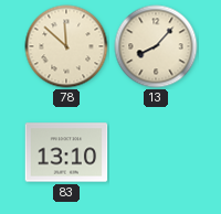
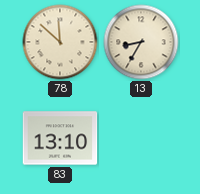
13: 8:07 -> 8:35 (141, 42)
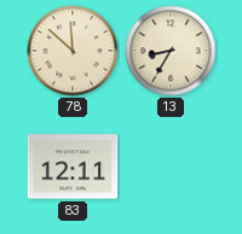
83: 13:10 -> 12:11 (73, 166)
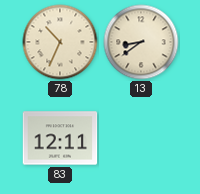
78: 11:52 -> 10:34 (60, 42)
13: 8:35 -> 8:39 (141, 42)
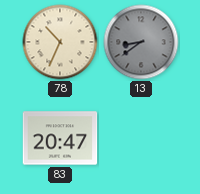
13 dial: cream -> grey (141, 42)
83: 12:11 -> 20:47 (60, 138)
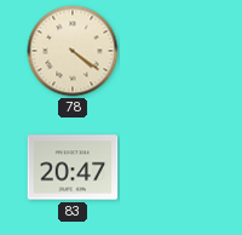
78: 10:34 -> 4:21 (73, 51)
13: 8:39 -> none (141, 42)
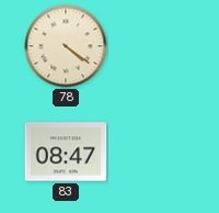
83: 20:47 -> 08:47 (66, 152)
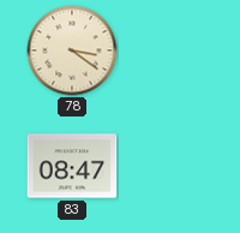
78: 4:21 -> 3:21 (72, 50)
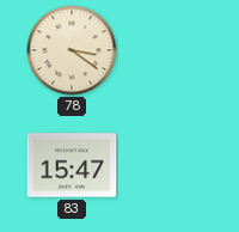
83: 08:47 -> 15:47 (72, 165)
